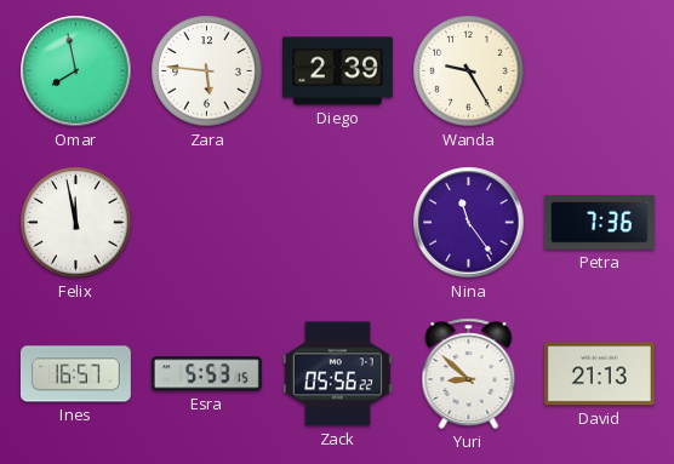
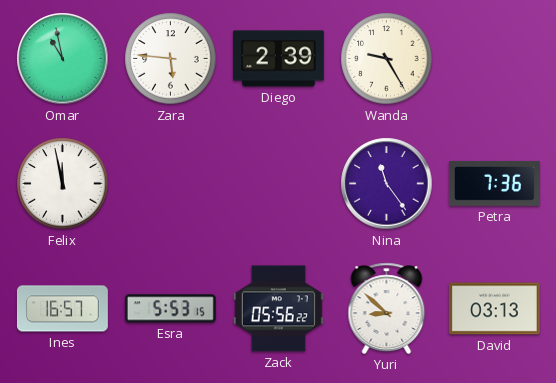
Omar: 7:58 -> 10:58 (63, 59)
David: 21:13 -> 03:13 (494, 309)
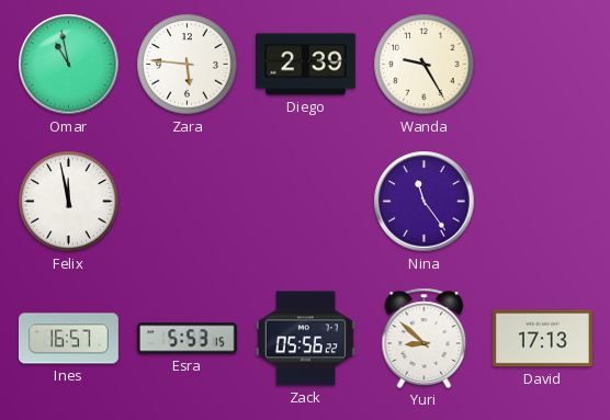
Petra: 7:36 -> none (494, 184)
David: 03:13 -> 17:13 (542, 339)
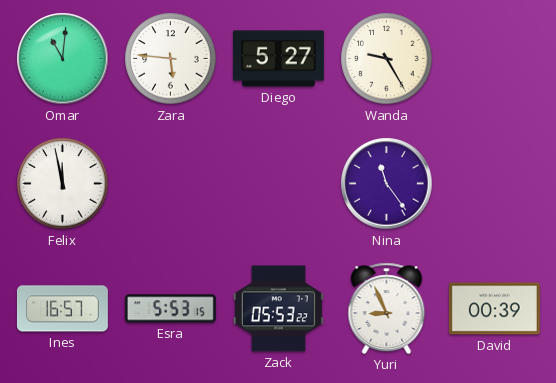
Omar: 10:58 -> 11:01 (63, 59)
Diego: 2:39 -> 5:27 (278, 59)
Zack: 05:56 -> 05:53 (278, 309)
Yuri: 8:52 -> 8:56 (387, 308)
David: 17:13 -> 00:39 (494, 309)
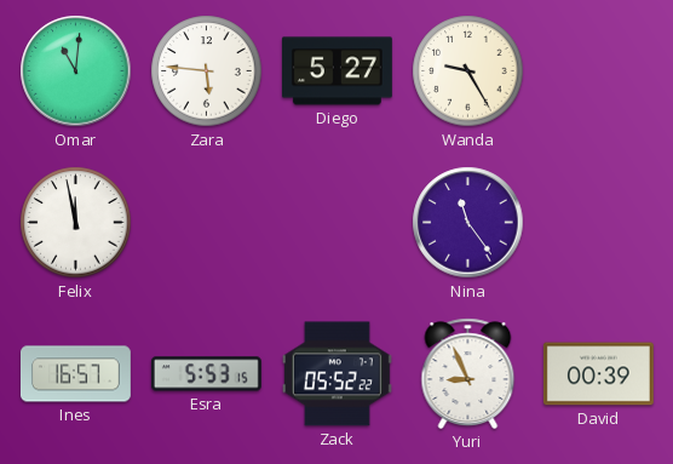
Zack: 05:53 -> 05:52 (336, 374)
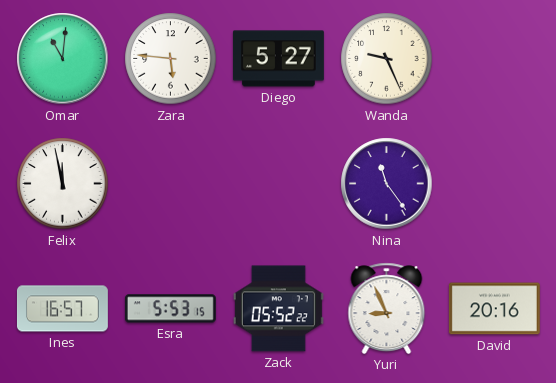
Wanda: 9:25 -> 9:26 (387, 59)
David: 00:39 -> 20:16 (494, 309)
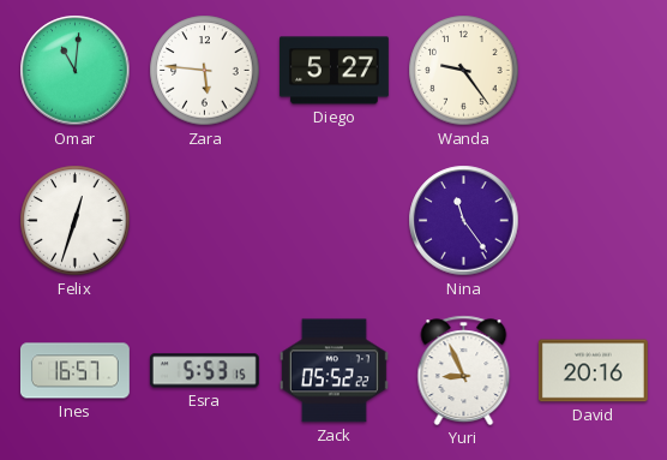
Wanda: 9:26 -> 9:24 (464, 71)
Felix: 11:58 -> 12:33 (76, 221)
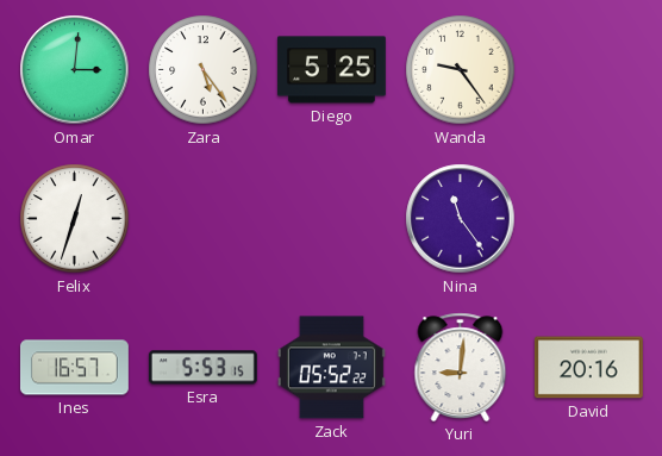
Omar: 11:01 -> 3:01 (75, 70)
Zara: 5:46 -> 5:24 (204, 70)
Diego: 5:27 -> 5:25 (331, 70)
Yuri: 8:56 -> 9:01 (461, 367)
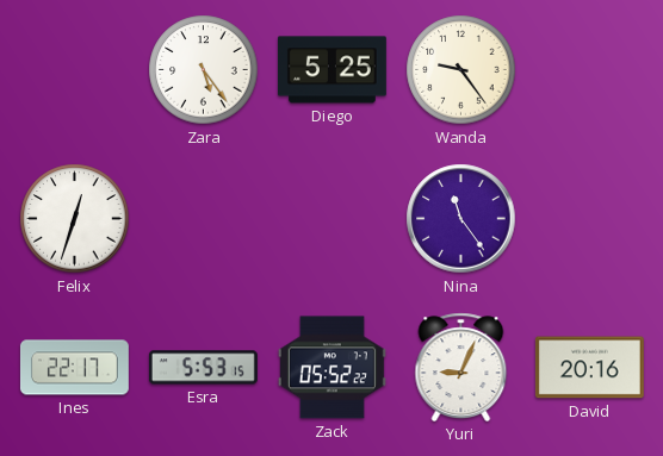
Omar: 3:01 -> none (75, 70)
Ines: 16:57 -> 22:17 (74, 368)
Yuri: 9:01 -> 9:04 (461, 367)
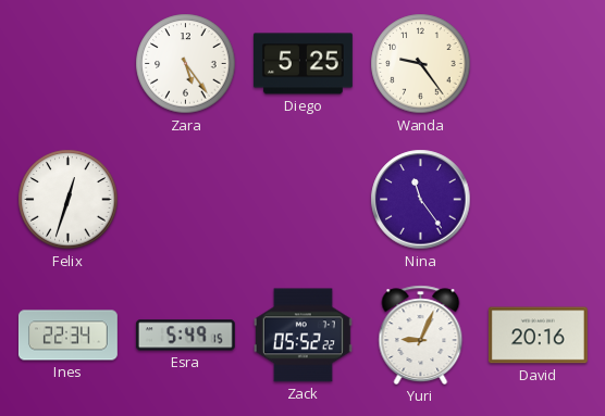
Ines: 22:17 -> 22:34 (67, 336)
Esra: 5:53 -> 5:49 (185, 336)
